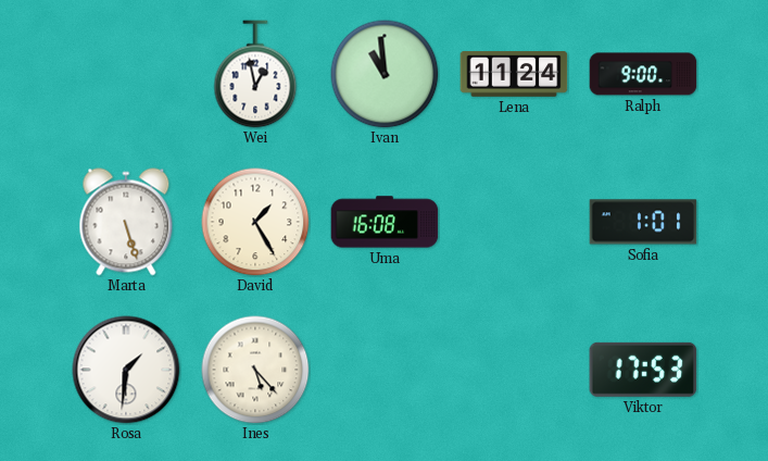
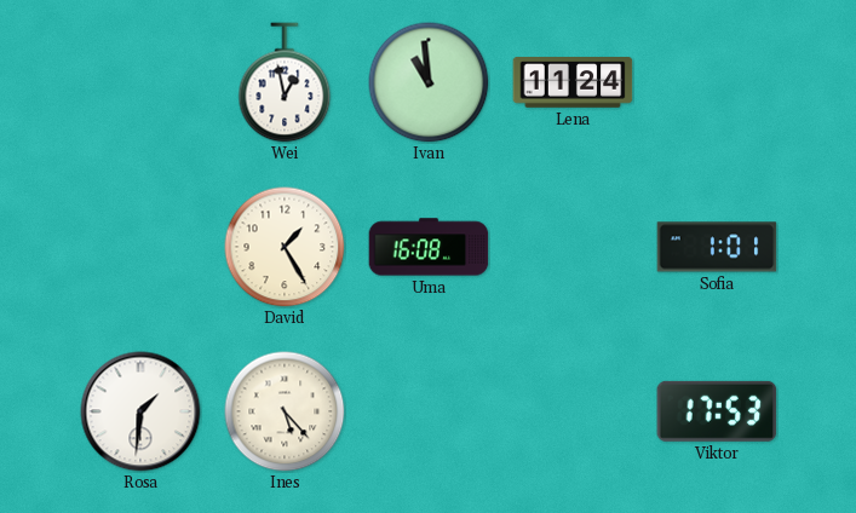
Ralph: 9:00 -> none (643, 74)
Marta: 5:27 -> none (126, 222)
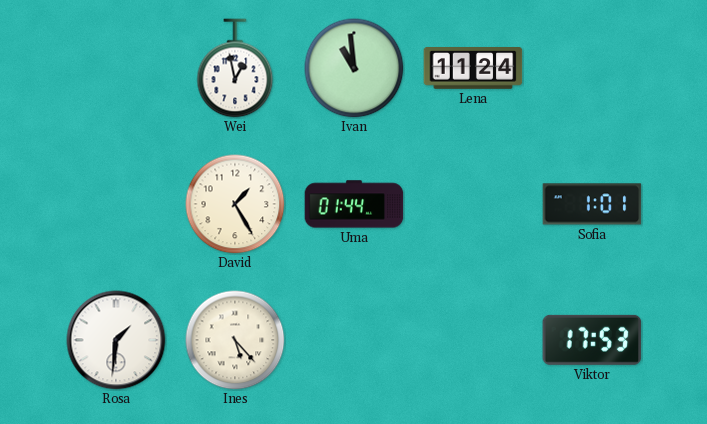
Uma: 16:08 -> 01:44 (354, 204)
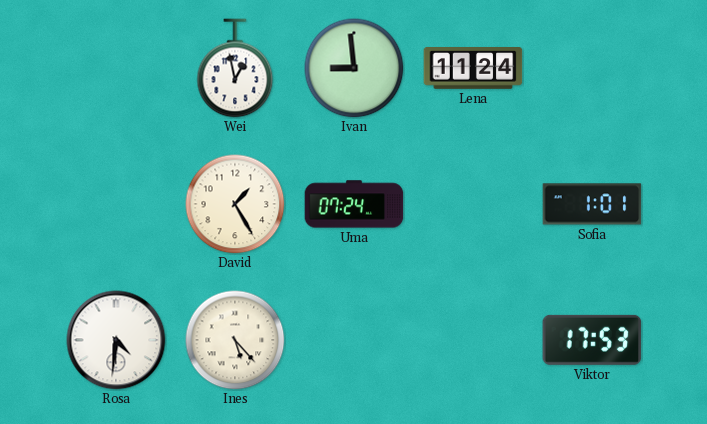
Ivan: 10:59 -> 8:59 (354, 68)
Uma: 01:44 -> 07:24 (354, 204)
Rosa: 1:31 -> 4:31 (116, 340)
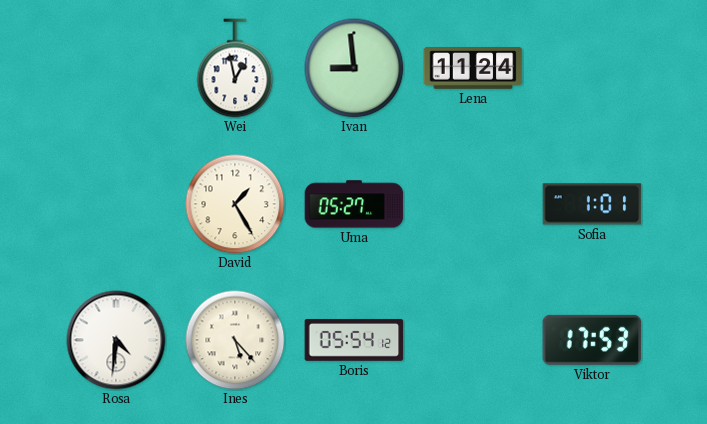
Uma: 07:24 -> 05:27 (354, 204)
Boris: none -> 05:54 (354, 340)
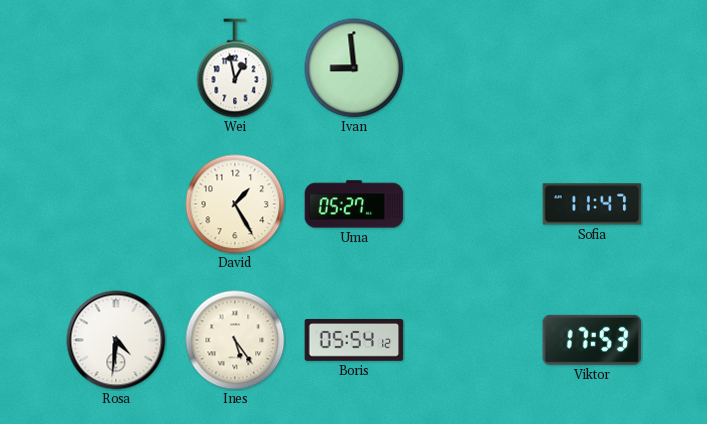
Lena: 11:24 -> none (473, 69)
Sofia: 1:01 -> 11:47 (592, 204)
Ines: 5:23 -> 5:24 (235, 340)
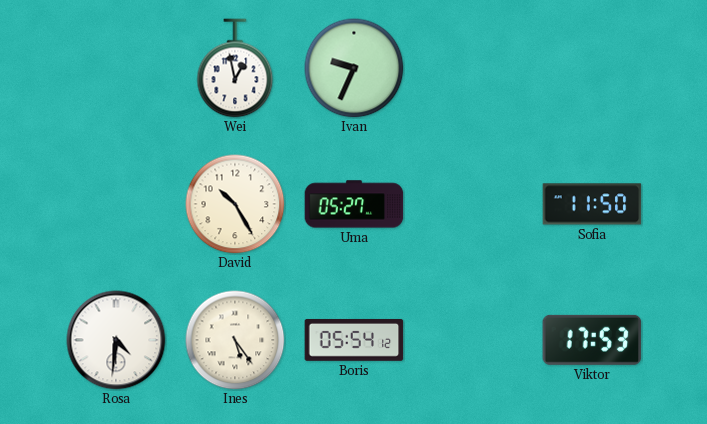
Ivan: 8:59 -> 9:34 (354, 68)
David: 1:25 -> 10:25 (235, 204)
Sofia: 11:47 -> 11:50 (592, 204)
